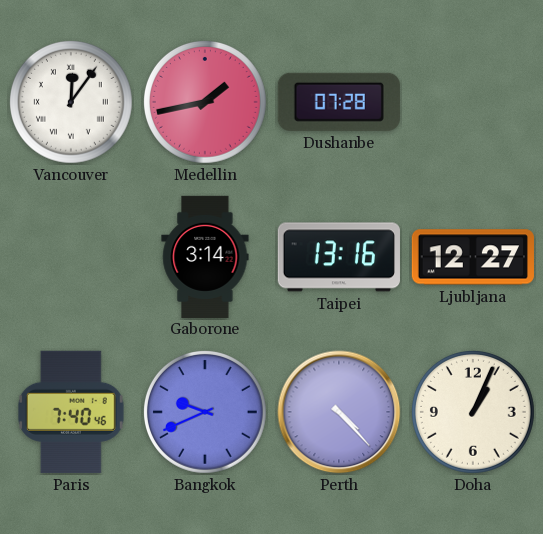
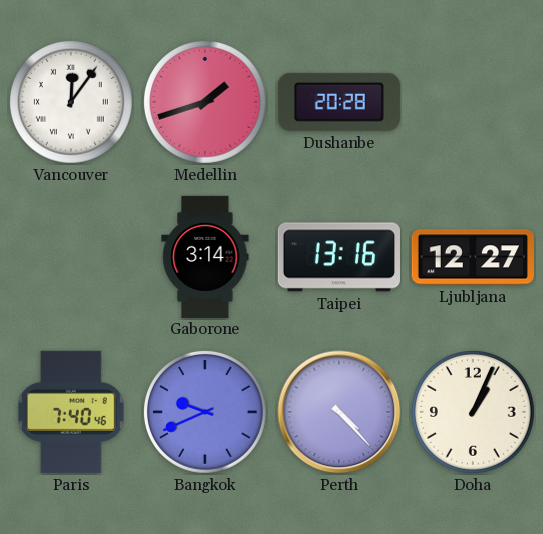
Medellin: 1:43 -> 1:42 (205, 102)
Dushanbe: 07:28 -> 20:28 (339, 102)
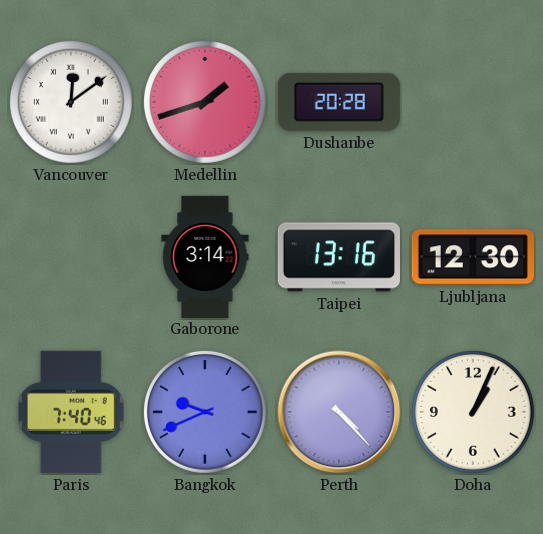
Vancouver: 12:06 -> 12:09 (71, 102)
Ljubljana: 12:27 -> 12:30 (473, 257)
